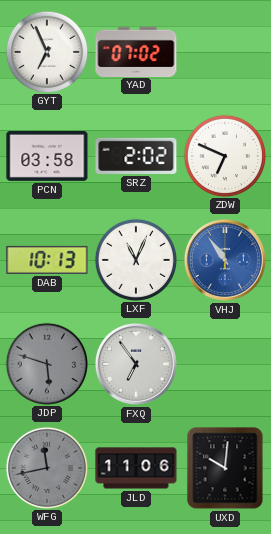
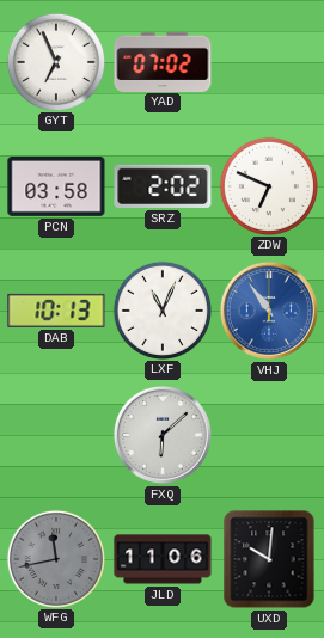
JDP: 5:48 -> none (46, 363)
FXQ: 6:54 -> 6:08 (163, 435)
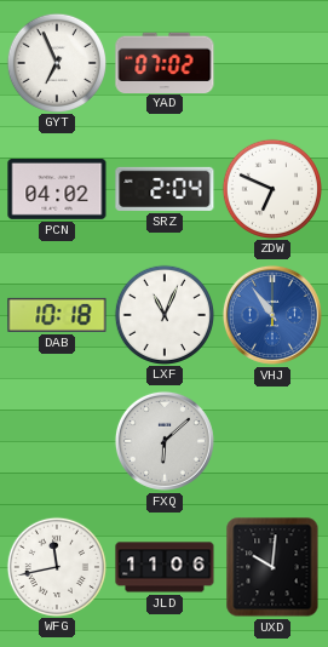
PCN: 03:58 -> 04:02 (57, 189)
SRZ: 2:02 -> 2:04 (165, 189)
DAB: 10:13 -> 10:18 (57, 315)
WFG dial: grey -> white (56, 566)
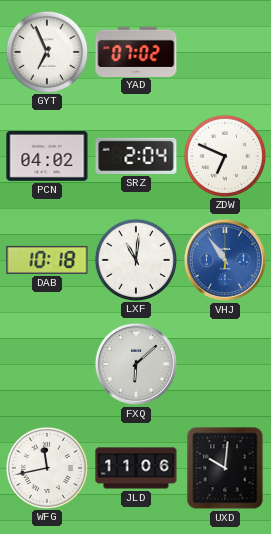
LXF: 11:04 -> 11:01 (135, 259)
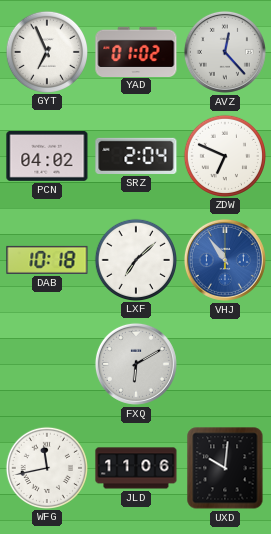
YAD: 07:02 -> 01:02 (136, 51)
AVZ: none -> 12:23 (225, 52)
LXF: 11:01 -> 7:08 (135, 259)
FXQ: 6:08 -> 6:10 (136, 364)
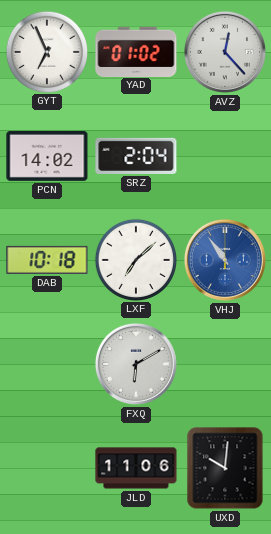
PCN: 04:02 -> 14:02 (47, 156)
ZDW: 6:49 -> none (224, 155)
WFG: 11:43 -> none (46, 467)
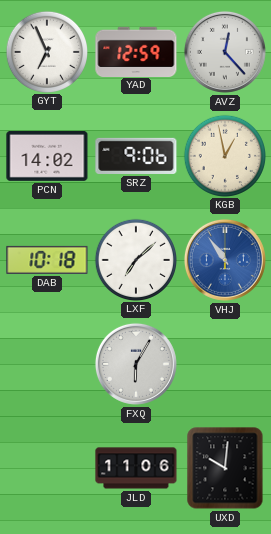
YAD: 01:02 -> 12:59 (136, 51)
SRZ: 2:04 -> 9:06 (136, 156)
KGB: none -> 12:58 (224, 155)
FXQ: 6:10 -> 6:05 (136, 364)
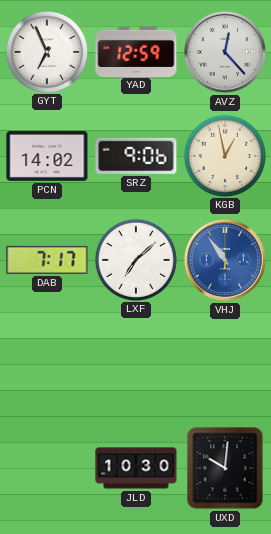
DAB: 10:18 -> 7:17 (47, 260)
FXQ: 6:05 -> none (136, 364)
JLD: 11:06 -> 10:30 (136, 468)
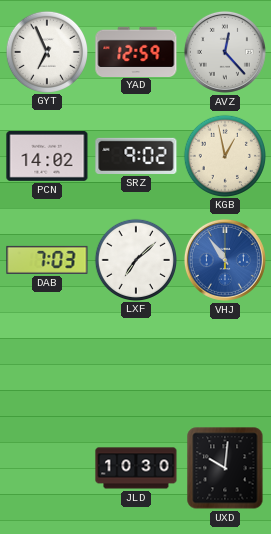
SRZ: 9:06 -> 9:02 (136, 156)
DAB: 7:17 -> 7:03 (47, 260)
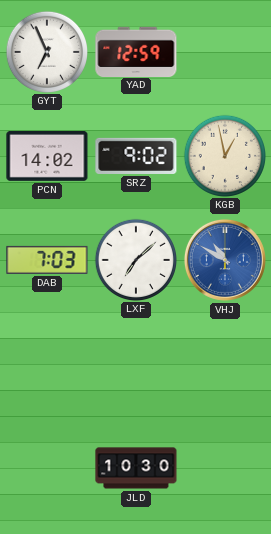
AVZ: 12:23 -> none (225, 52)
VHJ: 10:54 -> 10:50 (225, 260)
UXD: 10:01 -> none (225, 468)
